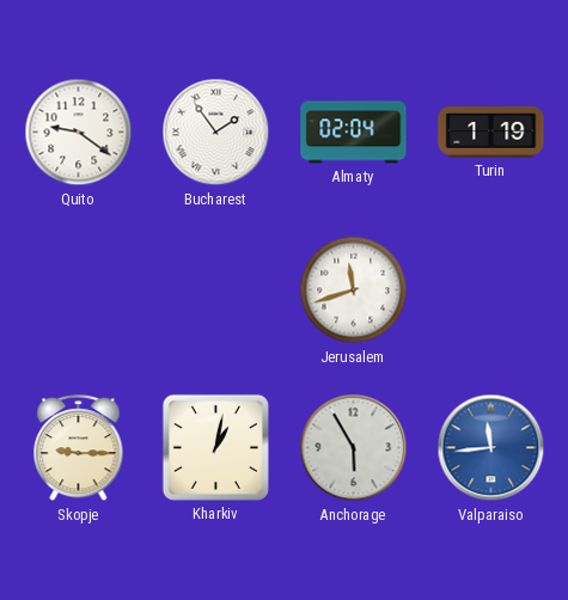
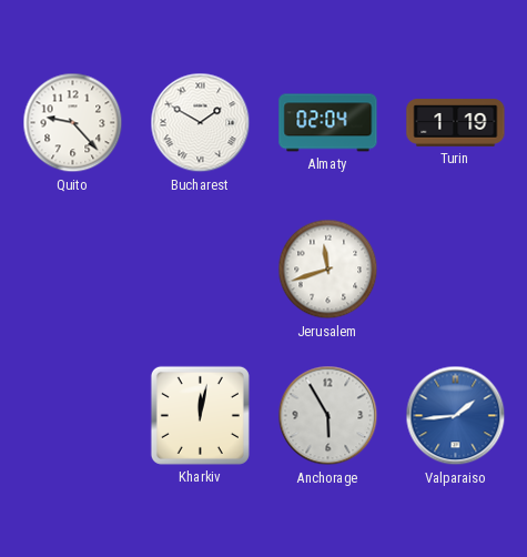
Quito: 9:21 -> 9:23 (73, 123)
Bucharest: 1:54 -> 1:50 (201, 123)
Skopje: 9:15 -> none (79, 448)
Kharkiv: 1:02 -> 12:02 (200, 415)
Valparaiso: 11:44 -> 1:44 (456, 416)
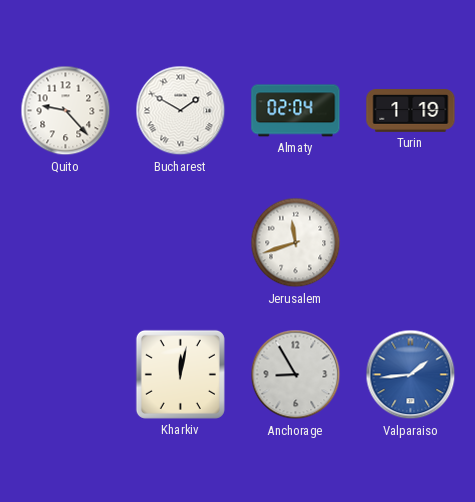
Anchorage: 5:55 -> 8:55 (296, 375)
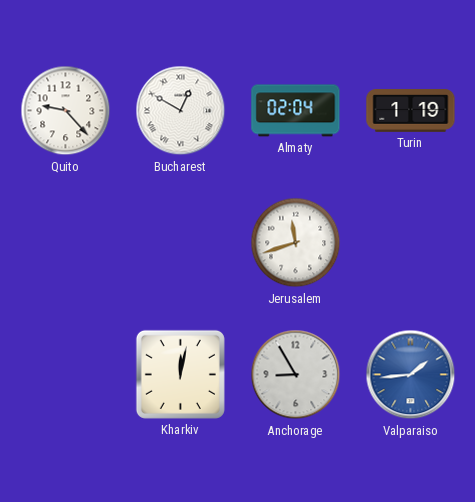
Bucharest: 1:50 -> 12:50 (181, 111)
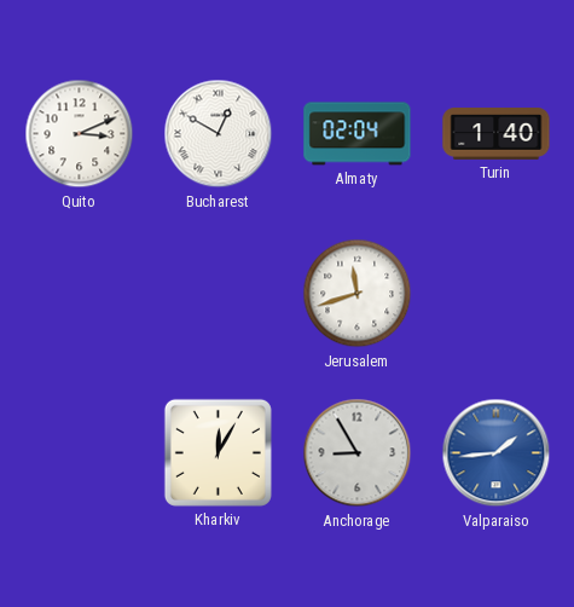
Quito: 9:23 -> 3:11 (80, 134)
Turin: 1:19 -> 1:40 (497, 134)
Kharkiv: 12:02 -> 12:05 (218, 452)
